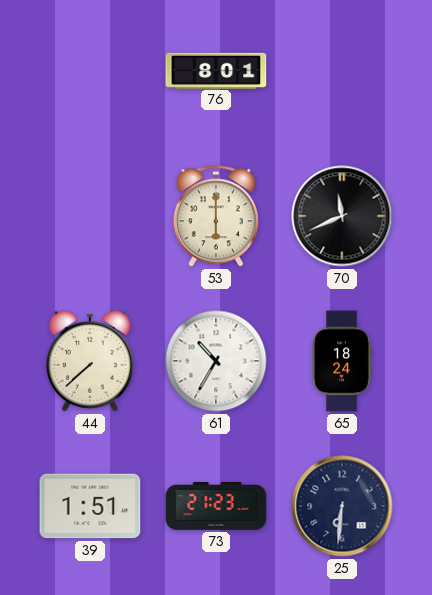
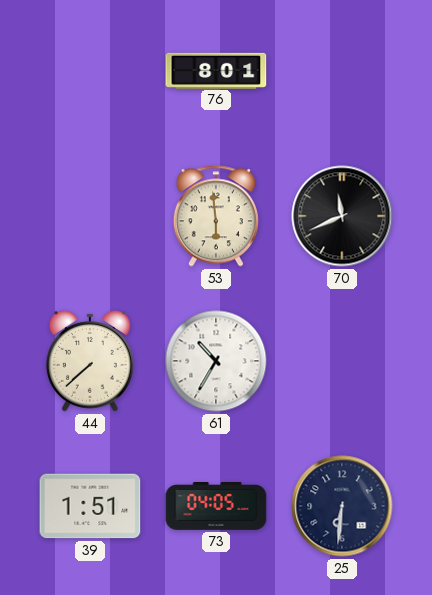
53: 6:00 -> 5:59 (216, 216)
65: 18:24 -> none (342, 361)
73: 21:23 -> 04:05 (216, 507)
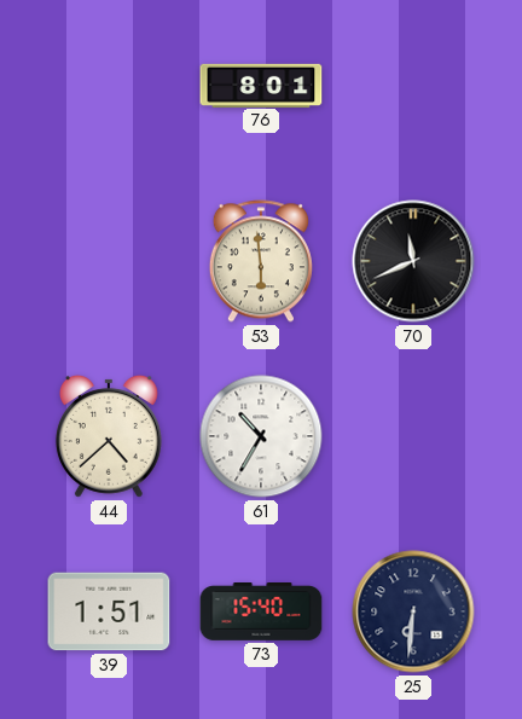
44: 7:38 -> 4:38 (109, 436)
73: 04:05 -> 15:40 (261, 613)
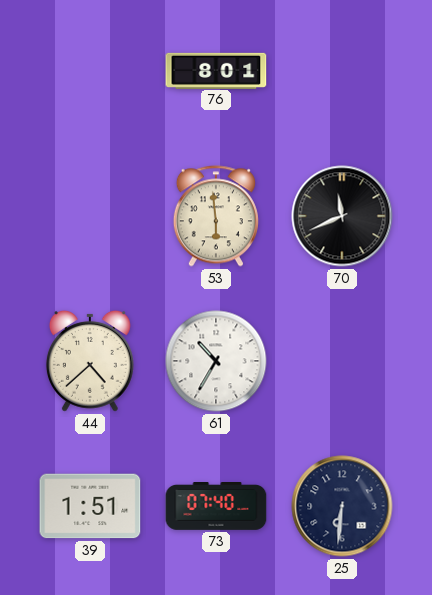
73: 15:40 -> 07:40 (216, 507)
